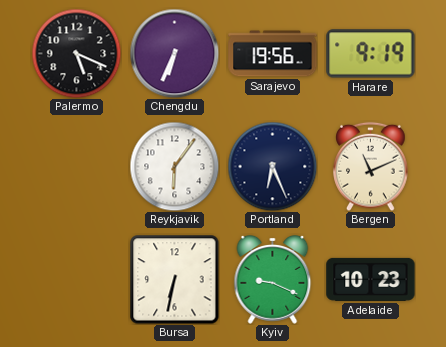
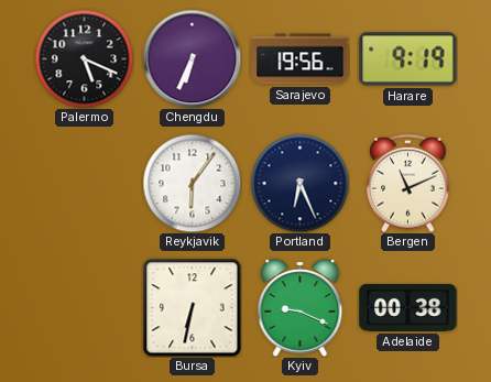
Adelaide: 10:23 -> 00:38 (408, 307)
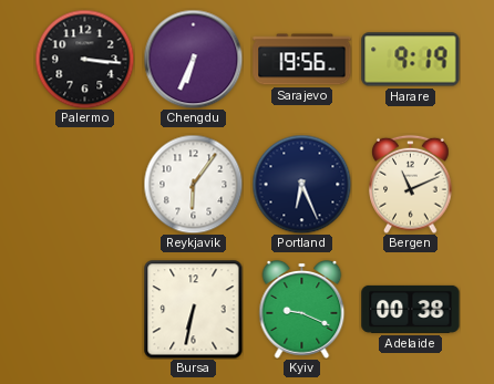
Palermo: 5:19 -> 3:16 (84, 59)
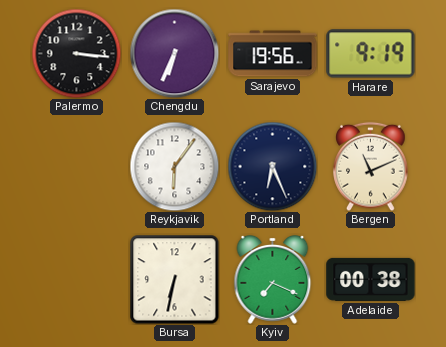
Kyiv: 9:19 -> 7:19 (273, 280)
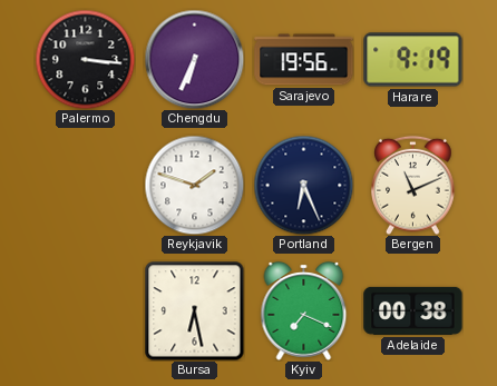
Reykjavik: 6:06 -> 1:48 (194, 185)
Bursa: 6:32 -> 6:28 (194, 310)
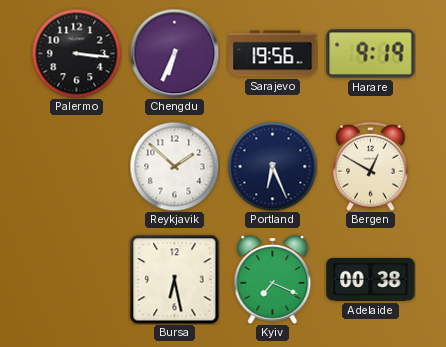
Reykjavik: 1:48 -> 1:52 (174, 166)
Bergen: 11:11 -> 12:50 (371, 166)
